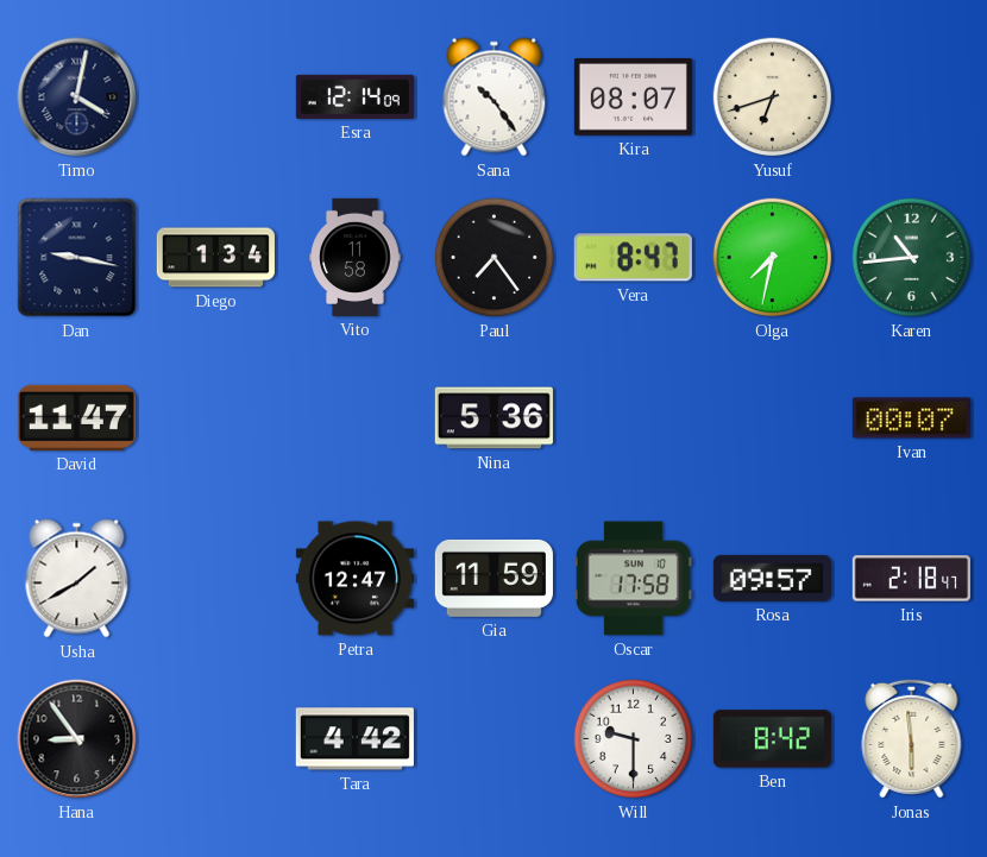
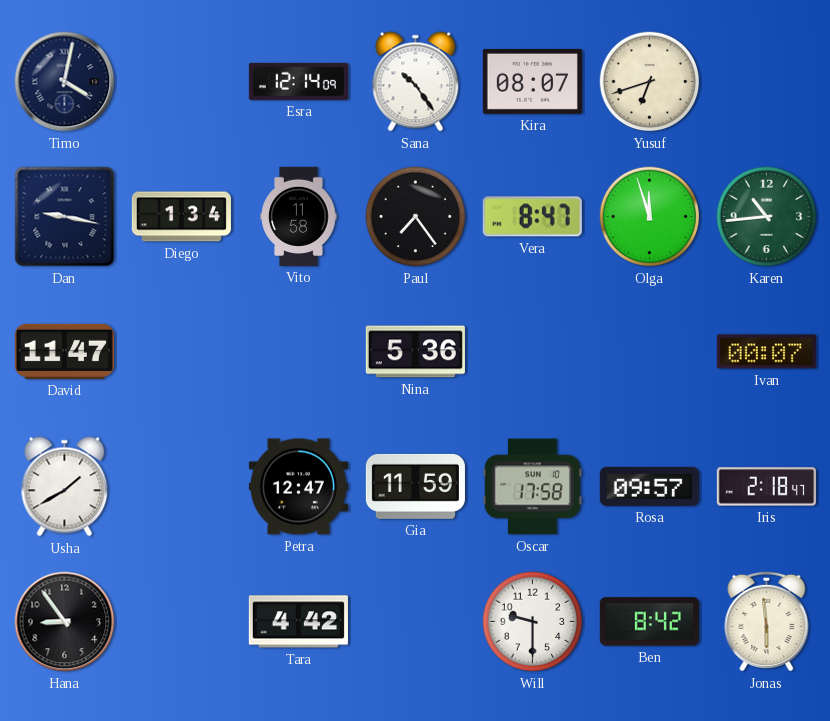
Olga: 7:32 -> 11:57 (650, 217)
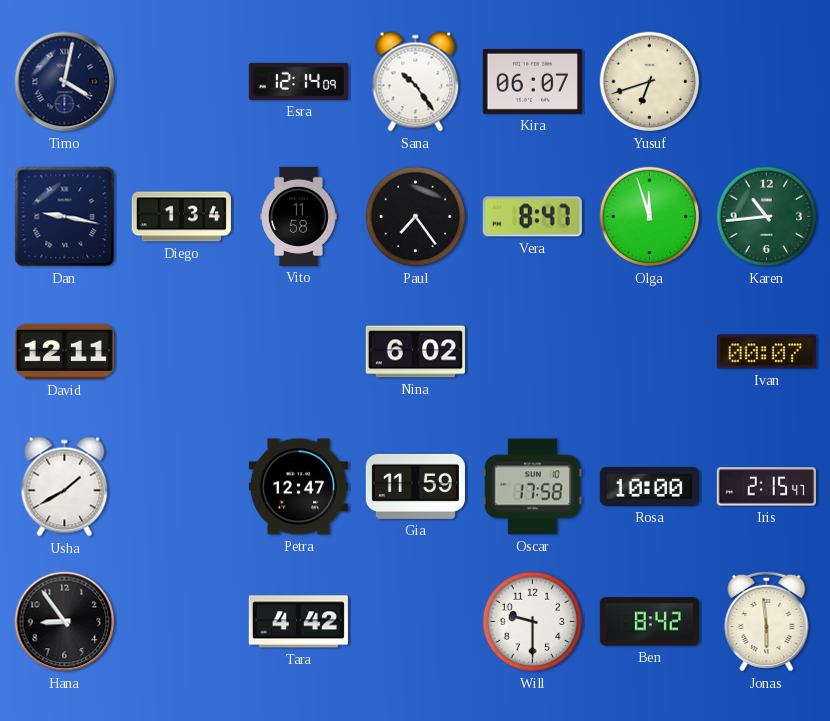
Kira: 08:07 -> 06:07 (532, 81)
David: 11:47 -> 12:11 (64, 351)
Nina: 5:36 -> 6:02 (415, 352)
Rosa: 09:57 -> 10:00 (649, 486)
Iris: 2:18 -> 2:15 (766, 487)
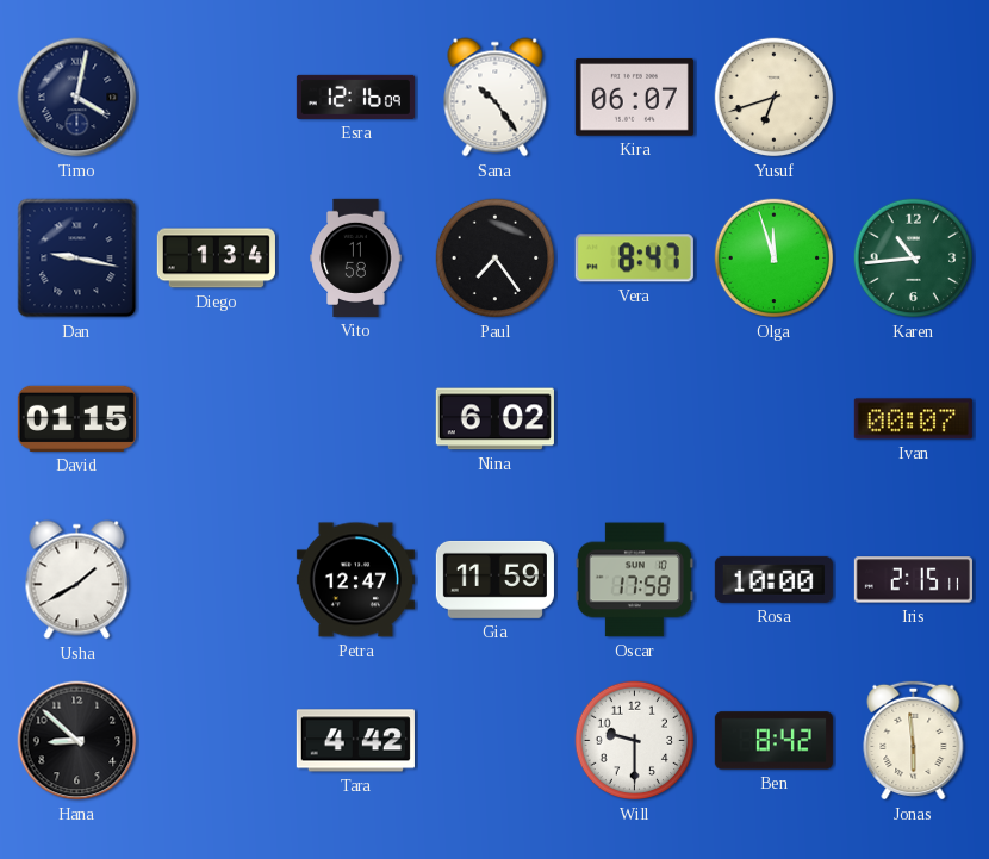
Esra: 12:14 -> 12:16 (355, 97)
David: 12:11 -> 01:15 (76, 418)
Iris: 2:15:47 -> 2:15:11 (913, 580)
Hana: 8:54 -> 8:52 (77, 741)
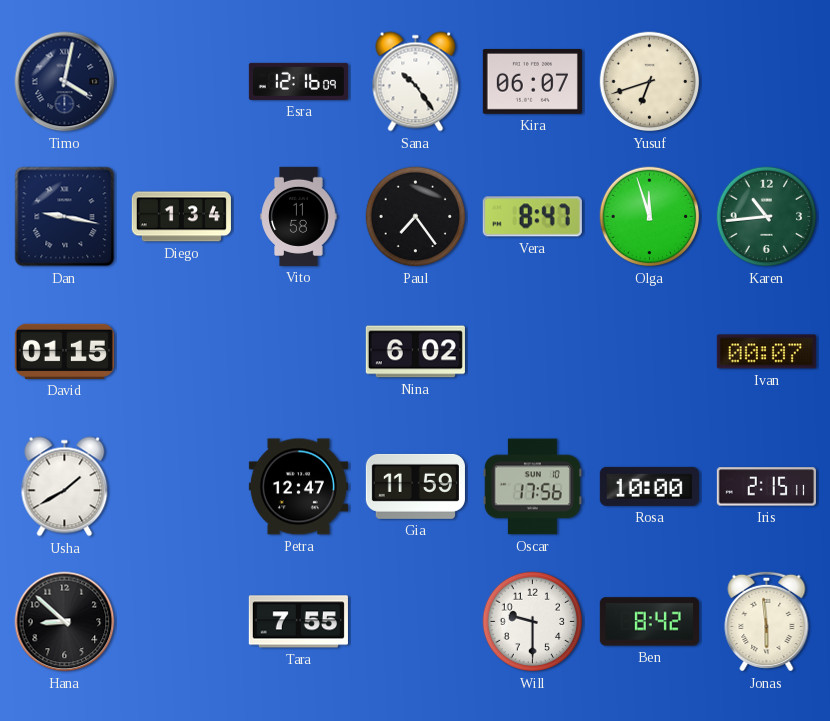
Oscar: 17:58 -> 17:56 (532, 487)
Tara: 4:42 -> 7:55 (298, 622)
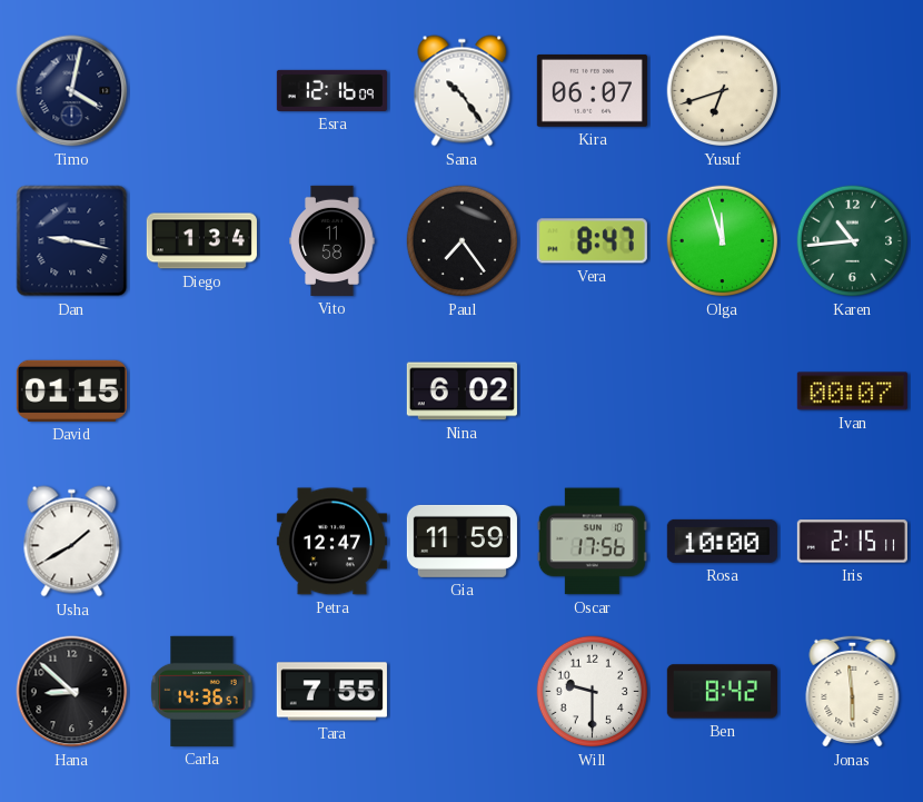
Carla: none -> 14:36 (202, 691)
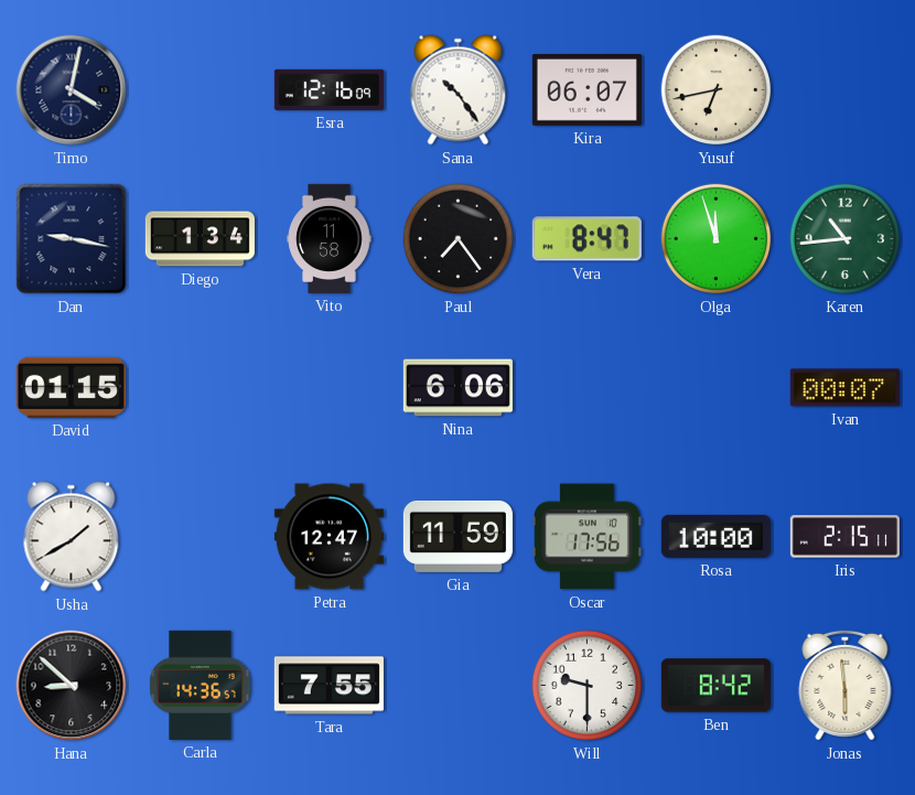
Yusuf: 6:42 -> 6:43 (717, 90)
Nina: 6:02 -> 6:06 (457, 388)
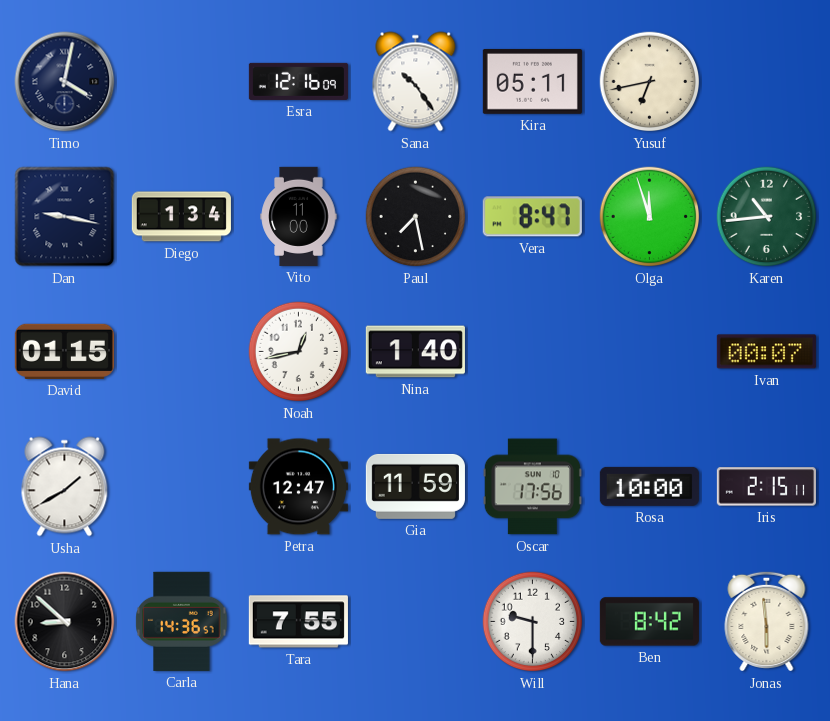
Kira: 06:07 -> 05:11 (532, 81)
Vito: 11:58 -> 11:00 (299, 216)
Paul: 7:24 -> 7:28 (416, 217)
Noah: none -> 12:43 (299, 352)
Nina: 6:06 -> 1:40 (415, 352)
